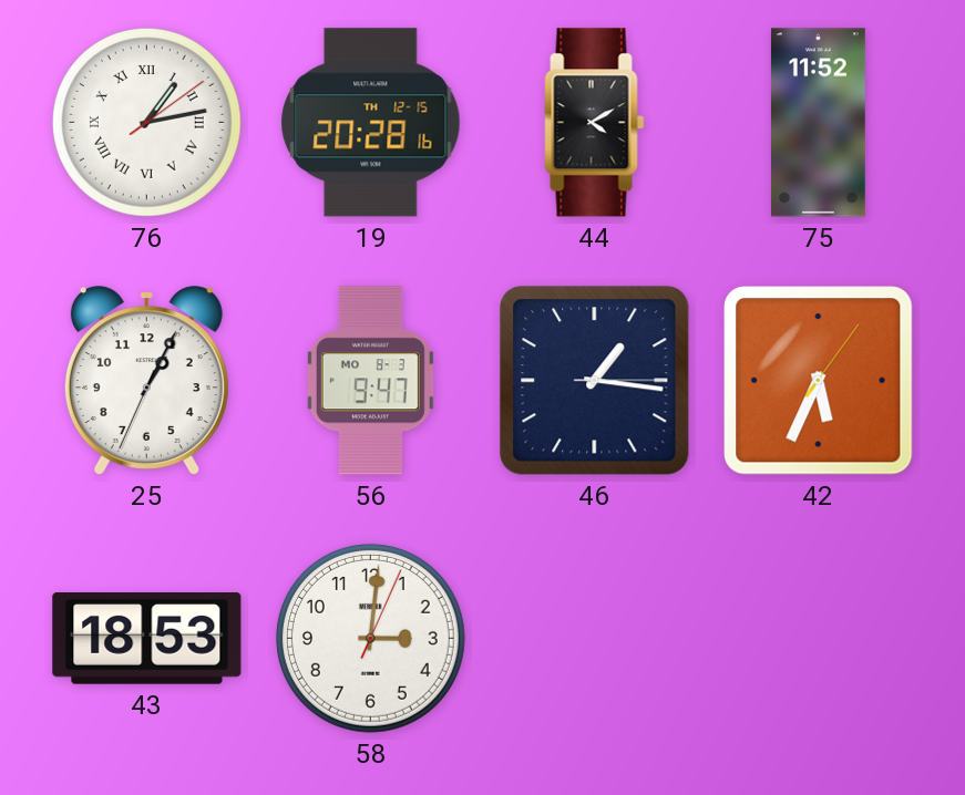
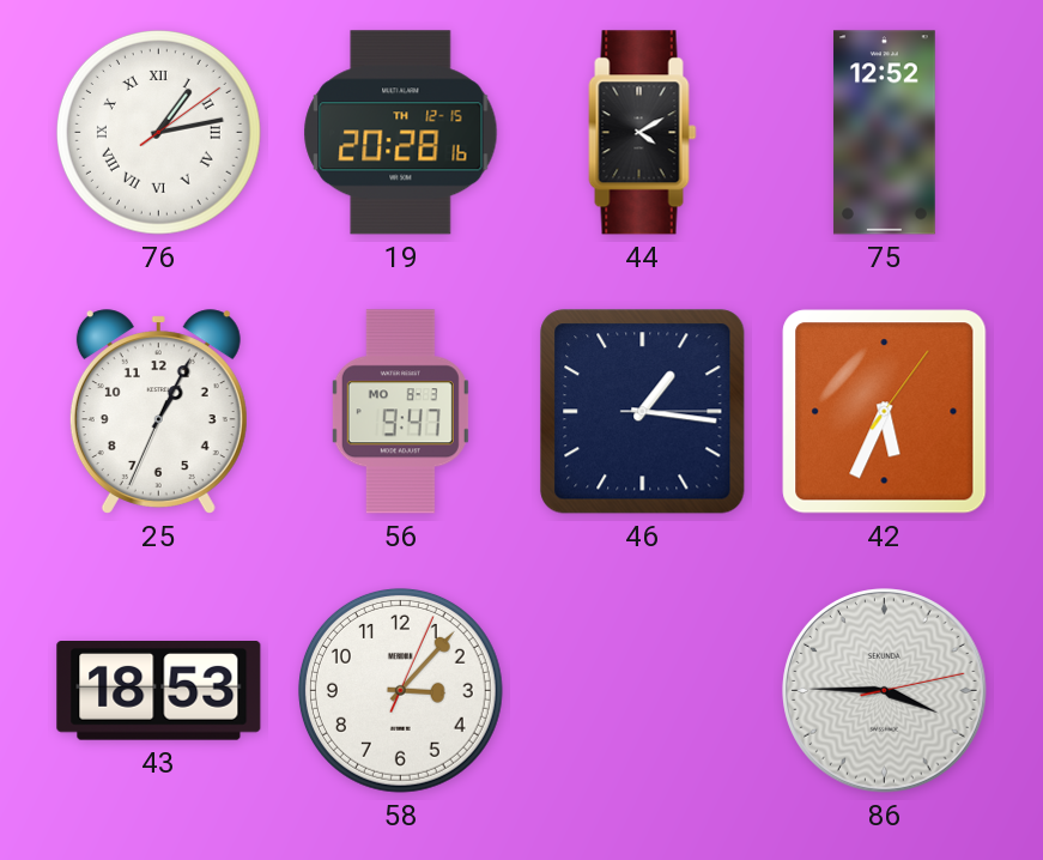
75: 11:52 -> 12:52 (884, 133)
58: 3:01 -> 3:07 (400, 690)
86: none -> 3:45 (885, 691)
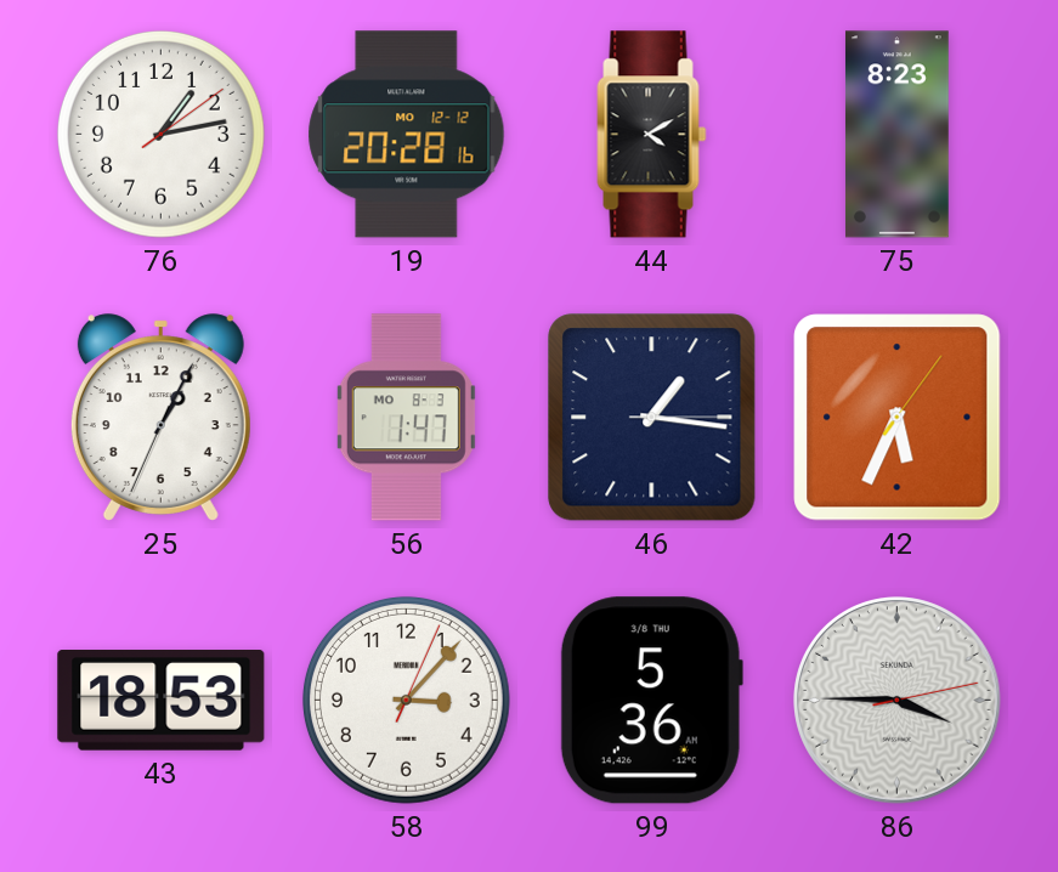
76 numerals: Roman -> Arabic (160, 134)
19 date: TH 12-15 -> MO 12-12 (407, 135)
75: 12:52 -> 8:23 (896, 135)
56: 9:47 -> 1:47 (406, 418)
99: none -> 5:36 (651, 701)
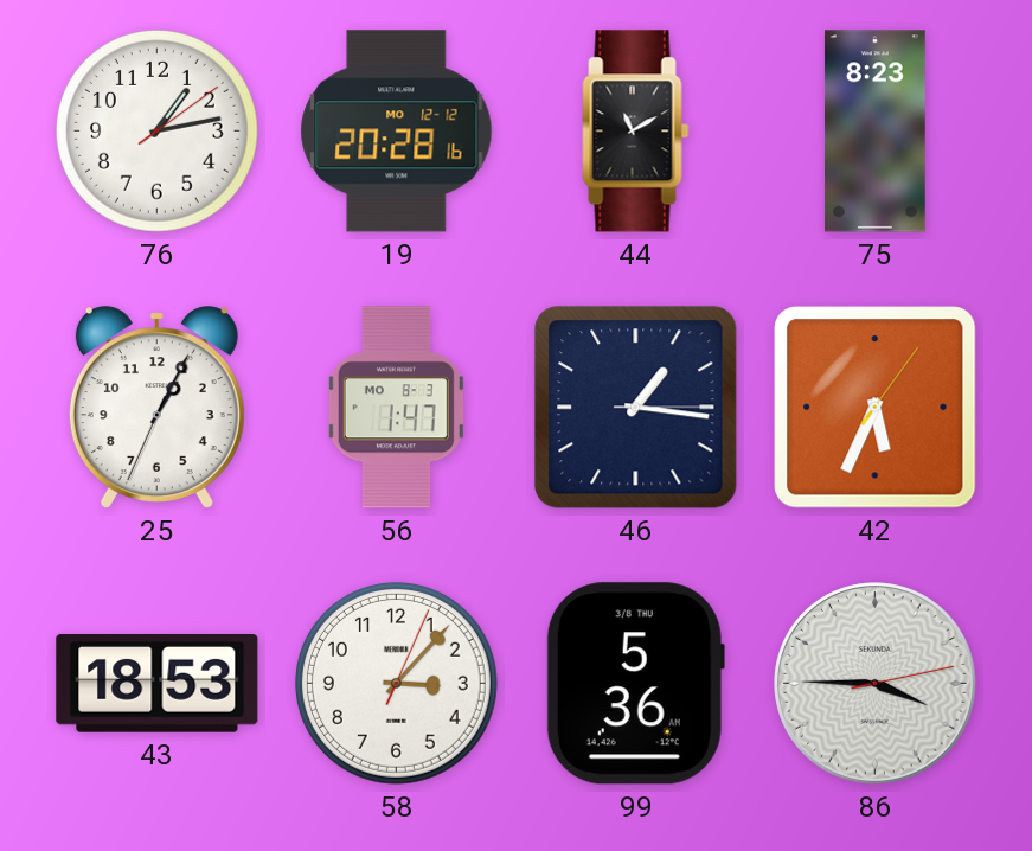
44: 4:10 -> 11:10 (636, 132)
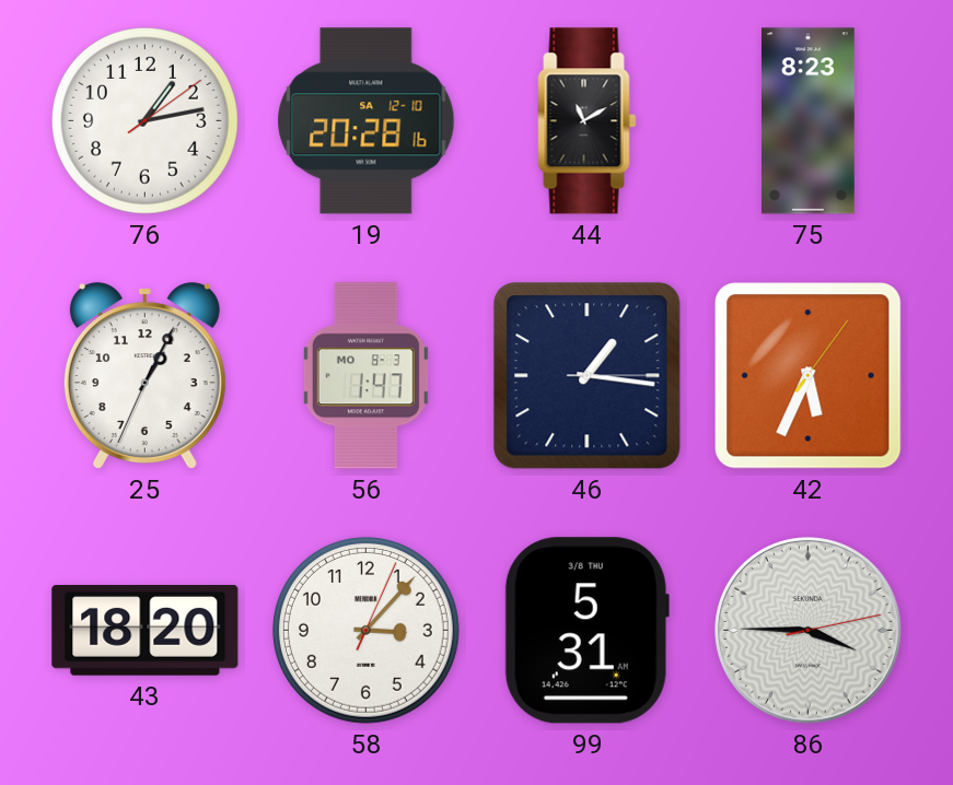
19 date: MO 12-12 -> SA 12-10 (367, 121)
43: 18:53 -> 18:20 (146, 631)
99: 5:36 -> 5:31 (586, 631)
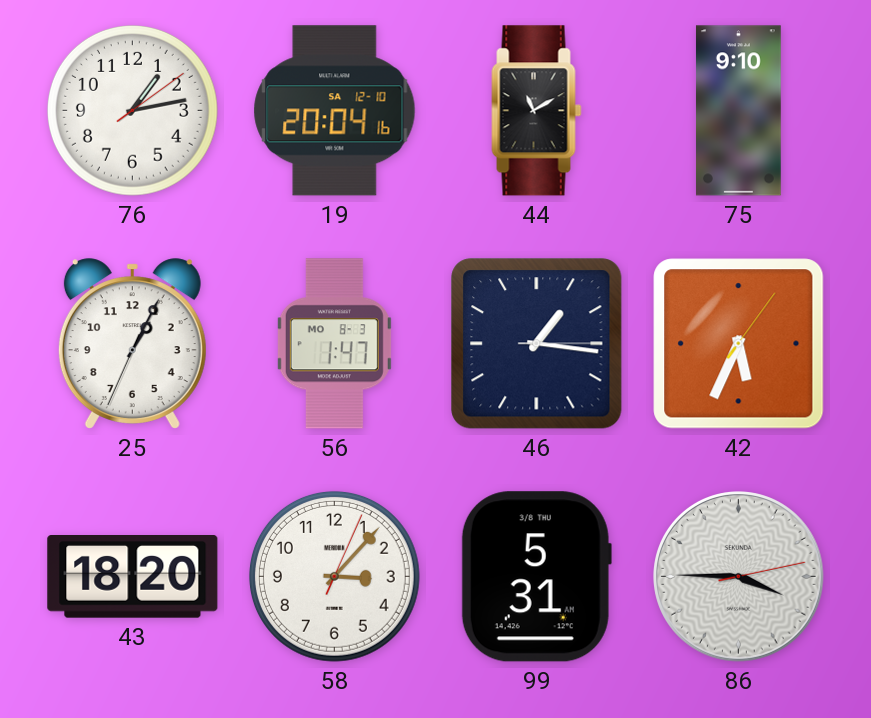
19: 20:28 -> 20:04 (335, 111)
75: 8:23 -> 9:10 (738, 111)
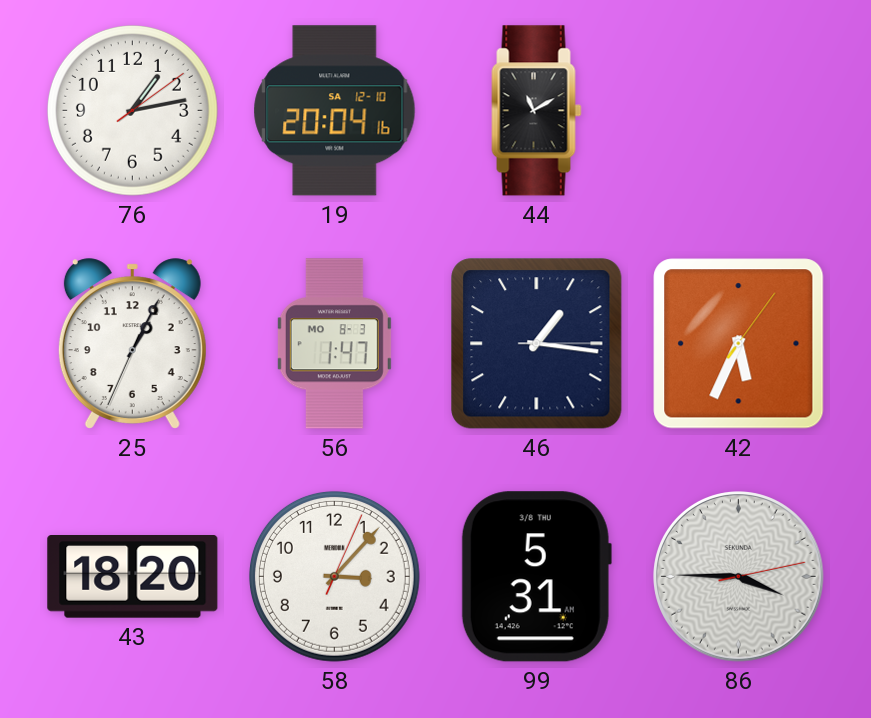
75: 9:10 -> none (738, 111)
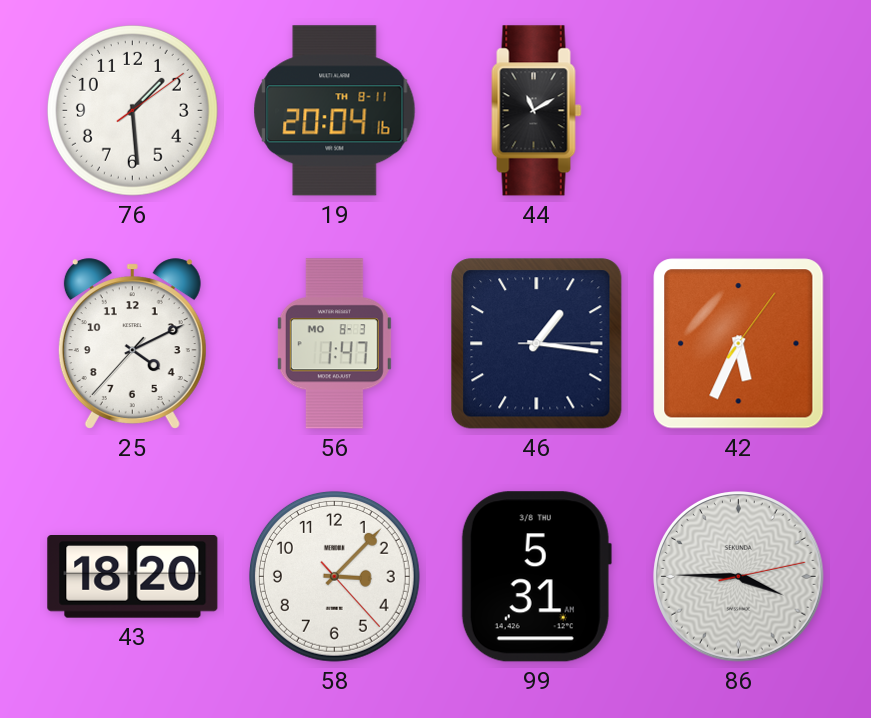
76: 1:13 -> 1:29 (132, 110)
19 date: SA 12-10 -> TH 8-11 (335, 111)
25: 1:04 -> 4:10 (132, 344)
58: 3:07:04 -> 3:07:23 (334, 576)
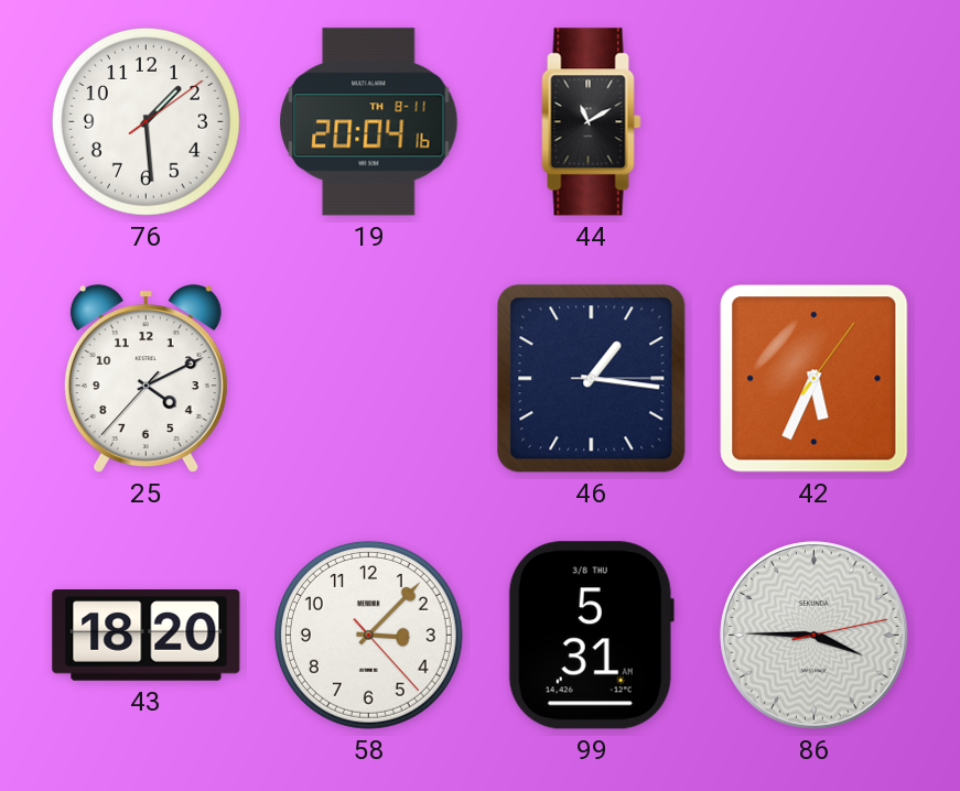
56: 1:47 -> none (334, 344)
